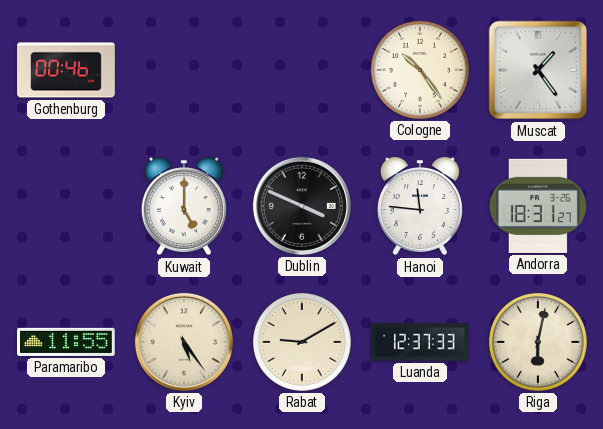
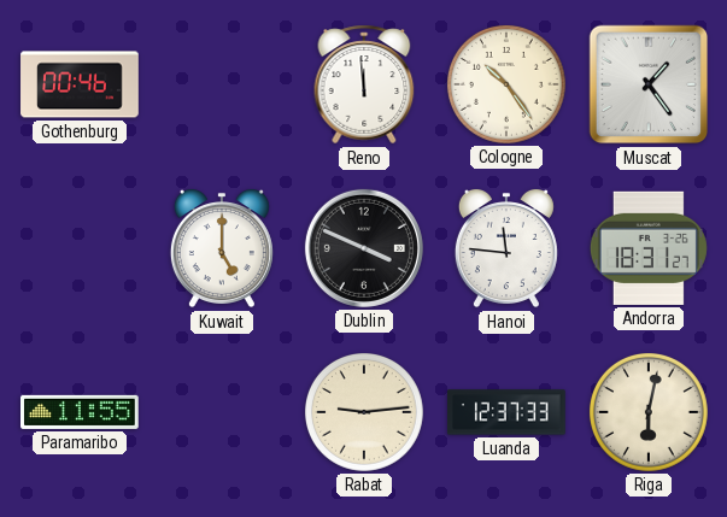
Reno: none -> 11:59 (364, 84)
Kyiv: 5:24 -> none (184, 342)
Rabat: 9:10 -> 9:14 (364, 412)
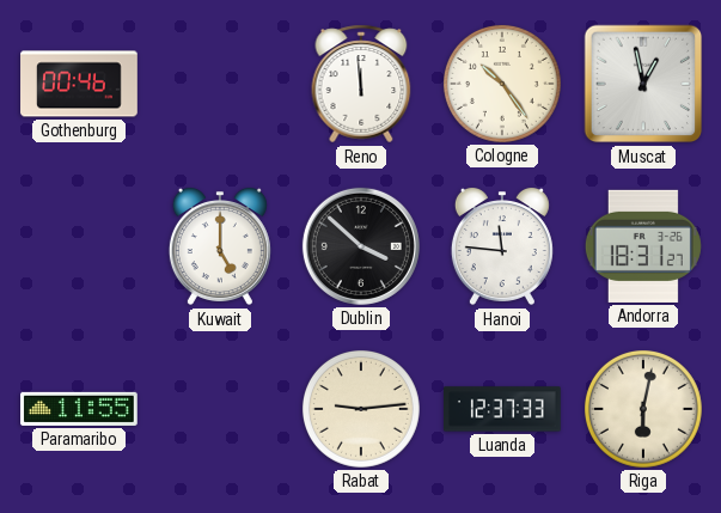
Muscat: 1:24 -> 12:58 (643, 84)
Dublin: 3:49 -> 3:52 (361, 246)
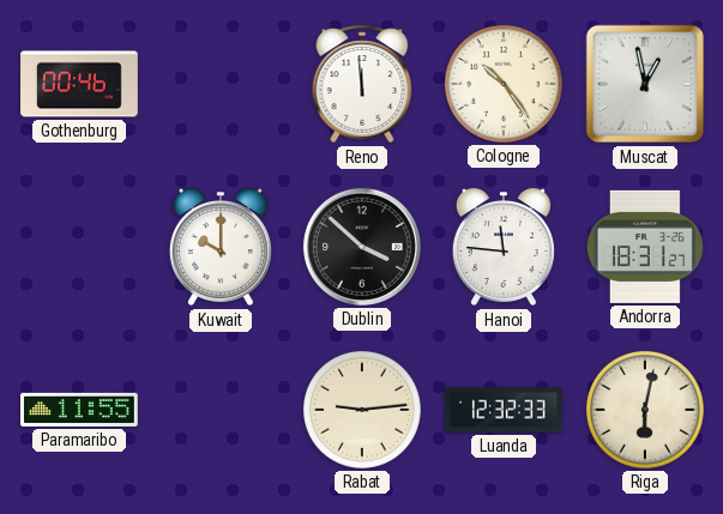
Kuwait: 5:00 -> 10:00 (221, 247)
Luanda: 12:37 -> 12:32 (505, 410)
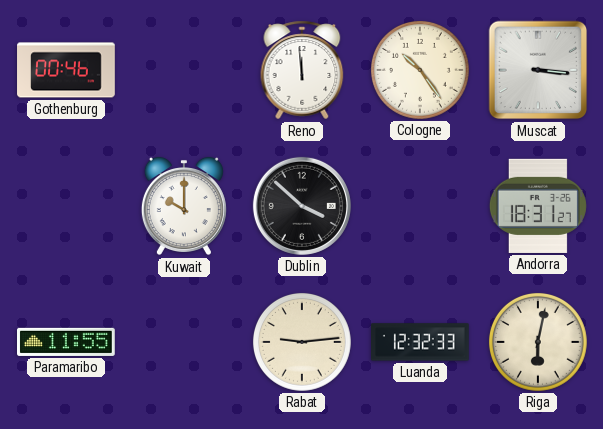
Muscat: 12:58 -> 3:16 (538, 70)
Hanoi: 11:46 -> none (504, 247)
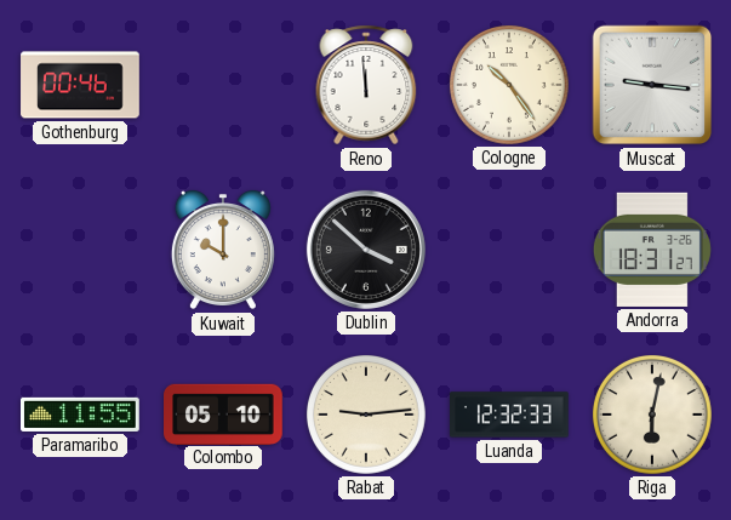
Muscat: 3:16 -> 9:16 (652, 85)
Colombo: none -> 05:10 (224, 413)
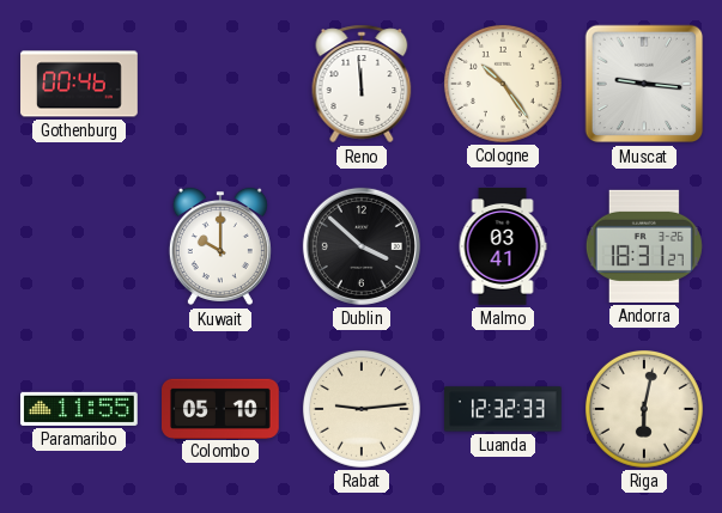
Malmo: none -> 03:41 (503, 246)
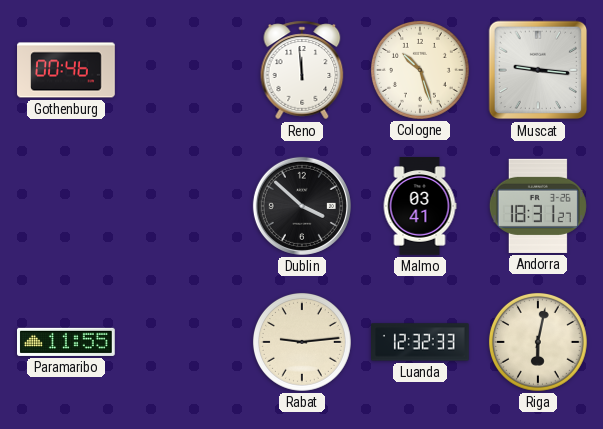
Cologne: 10:24 -> 10:27 (420, 70)
Kuwait: 10:00 -> none (220, 246)
Colombo: 05:10 -> none (222, 408)
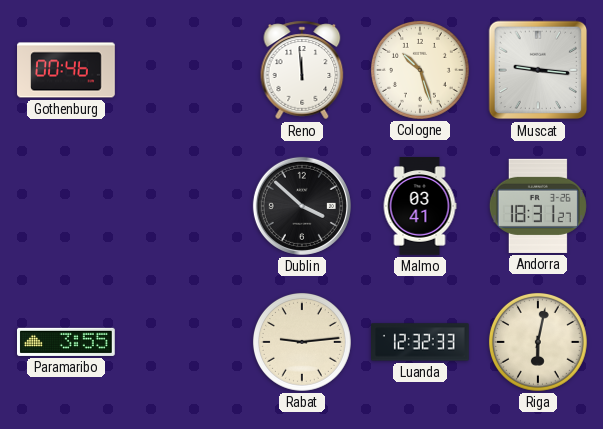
Paramaribo: 11:55 -> 3:55 (67, 342)
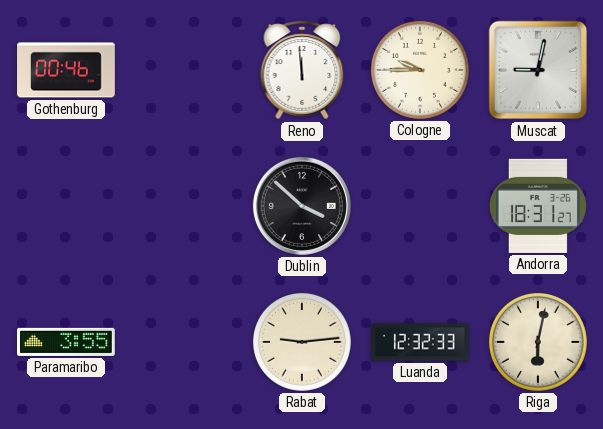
Cologne: 10:27 -> 9:45 (420, 70)
Muscat: 9:16 -> 9:02 (538, 70)
Malmo: 03:41 -> none (420, 206)
